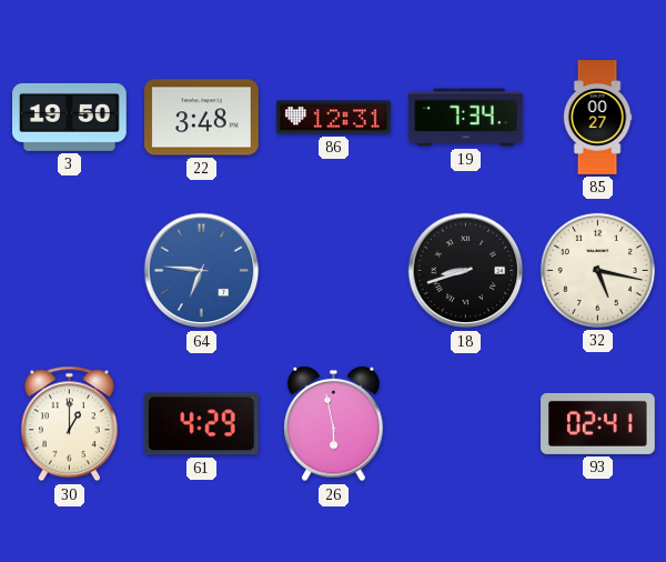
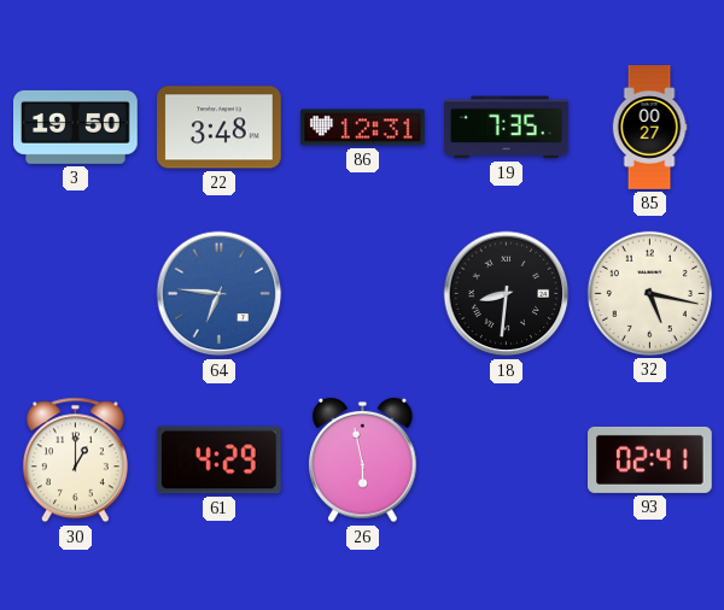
19: 7:34 -> 7:35 (507, 128)
18: 8:42 -> 8:31 (507, 294)
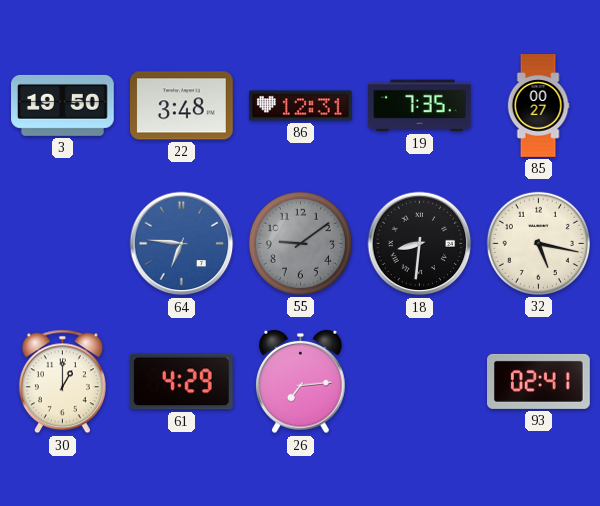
55: none -> 9:09 (300, 243)
26: 5:58 -> 7:14 (301, 382)
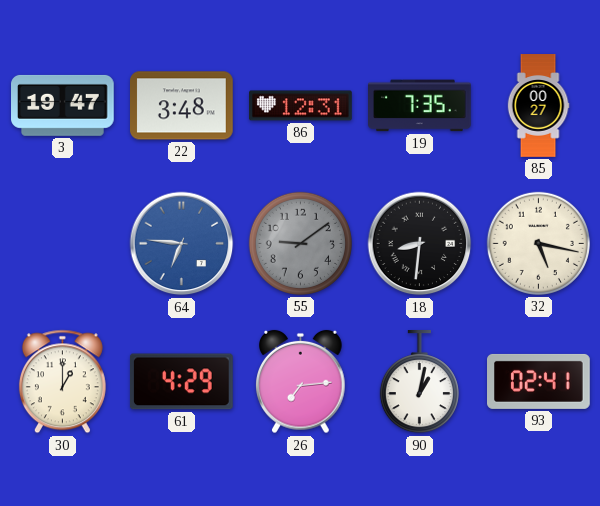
3: 19:50 -> 19:47 (63, 105)
90: none -> 1:02 (419, 383)
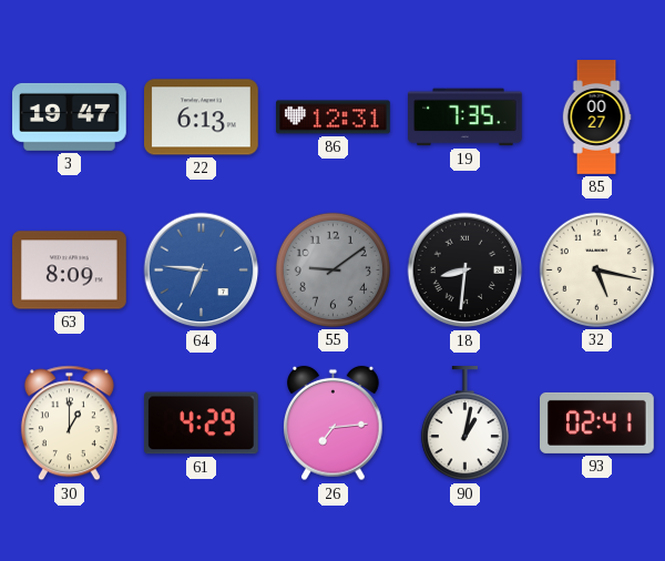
22: 3:48 -> 6:13 (202, 118)
63: none -> 8:09 (70, 271)
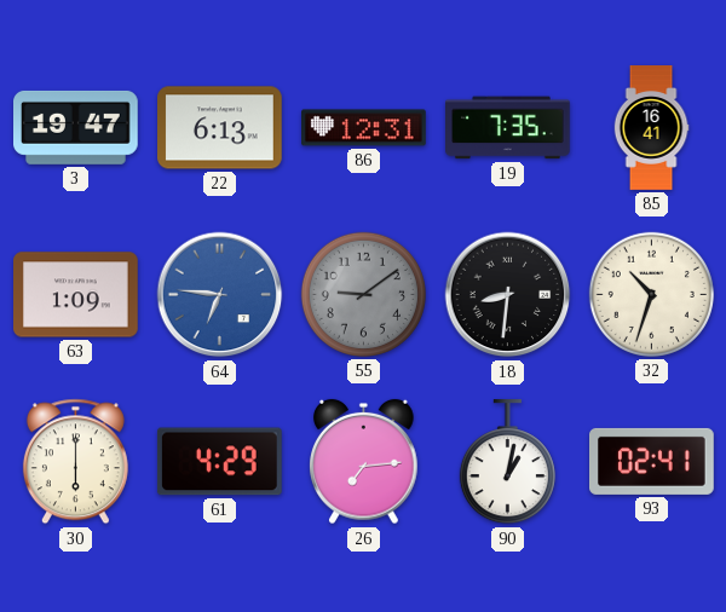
85: 00:27 -> 16:41 (651, 128)
63: 8:09 -> 1:09 (76, 295)
32: 5:17 -> 10:33 (651, 294)
30: 1:00 -> 6:00 (75, 462)
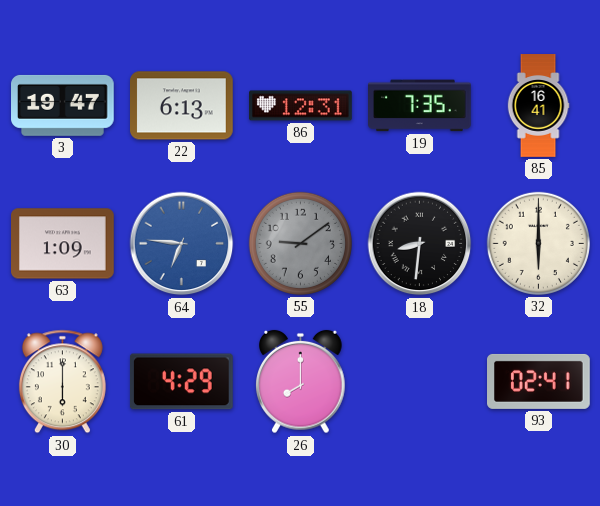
32: 10:33 -> 6:00 (538, 243)
26: 7:14 -> 8:00 (301, 382)
90: 1:02 -> none (507, 463)
